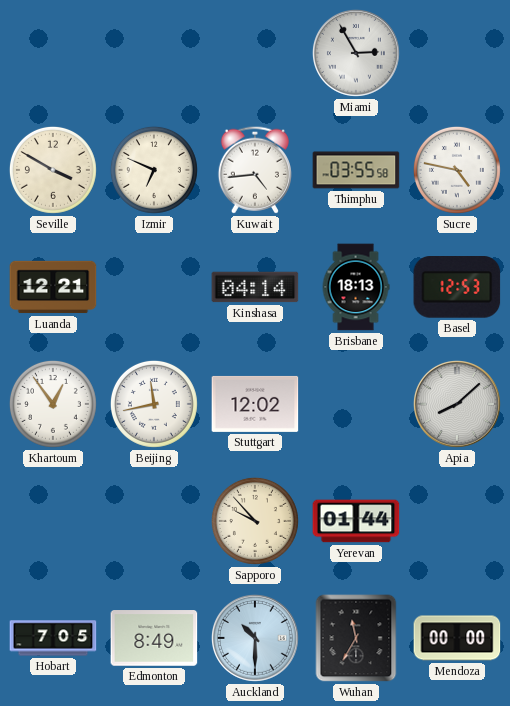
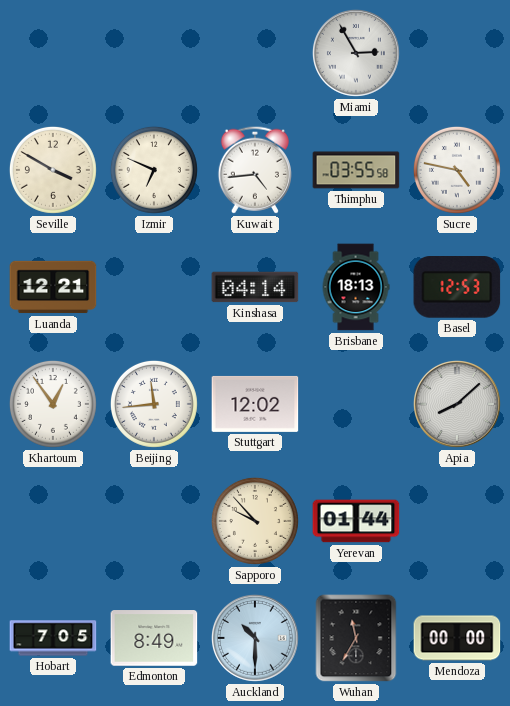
Beijing: 11:43 -> 11:44 (154, 404)
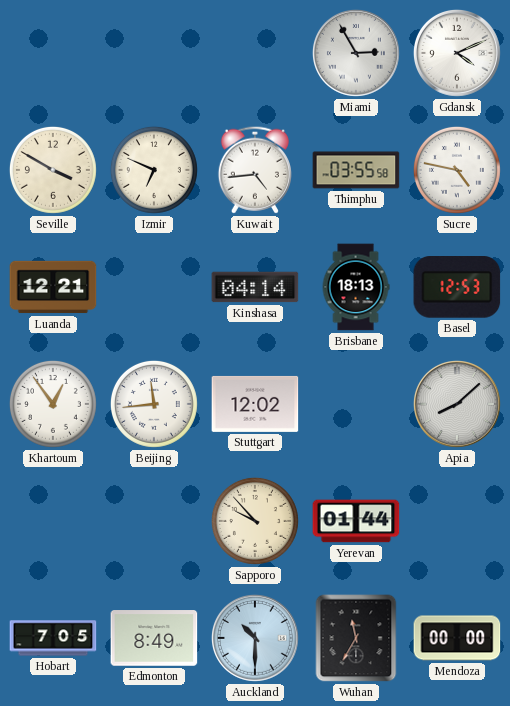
Gdansk: none -> 4:11 (457, 53)
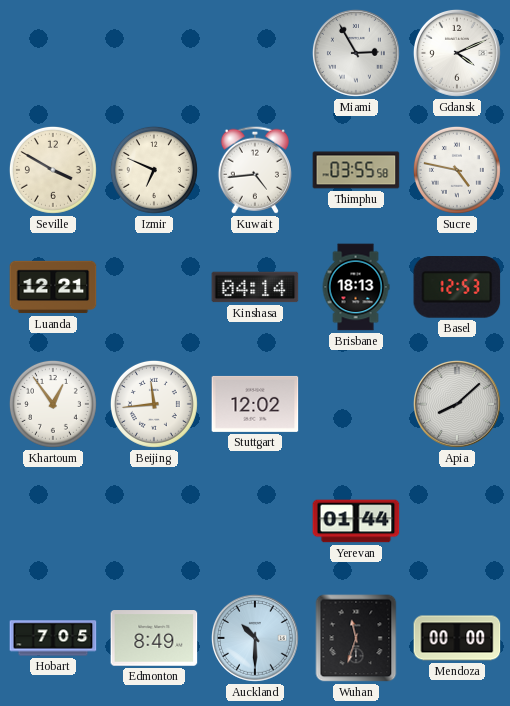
Sapporo: 9:53 -> none (255, 521)
Wuhan: 11:35 -> 11:33 (356, 638)
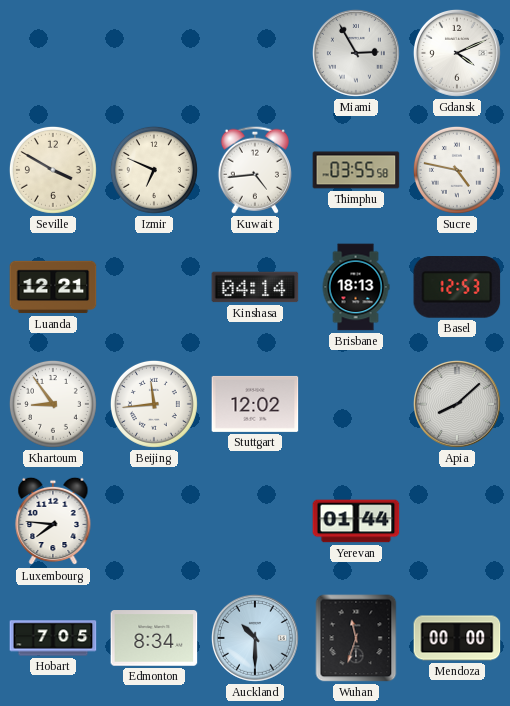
Khartoum: 12:54 -> 8:54 (53, 404)
Luxembourg: none -> 7:46 (53, 521)
Edmonton: 8:49 -> 8:34 (154, 638)
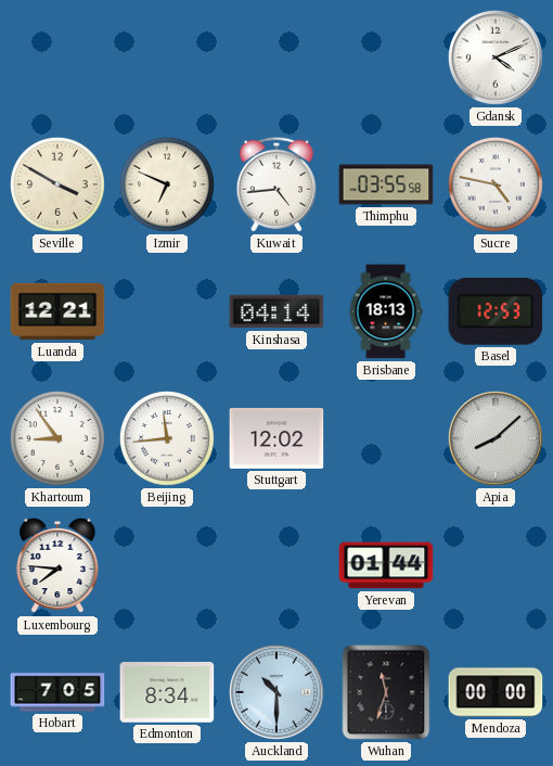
Miami: 2:55 -> none (356, 53)
